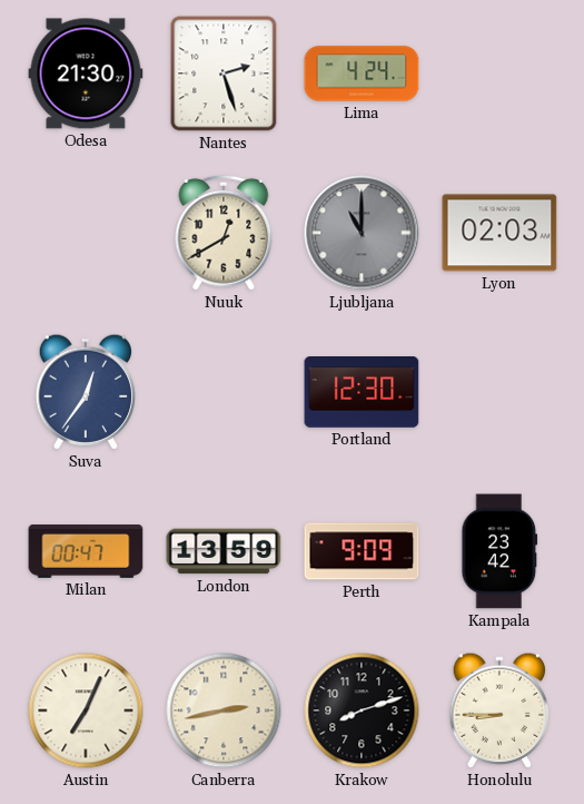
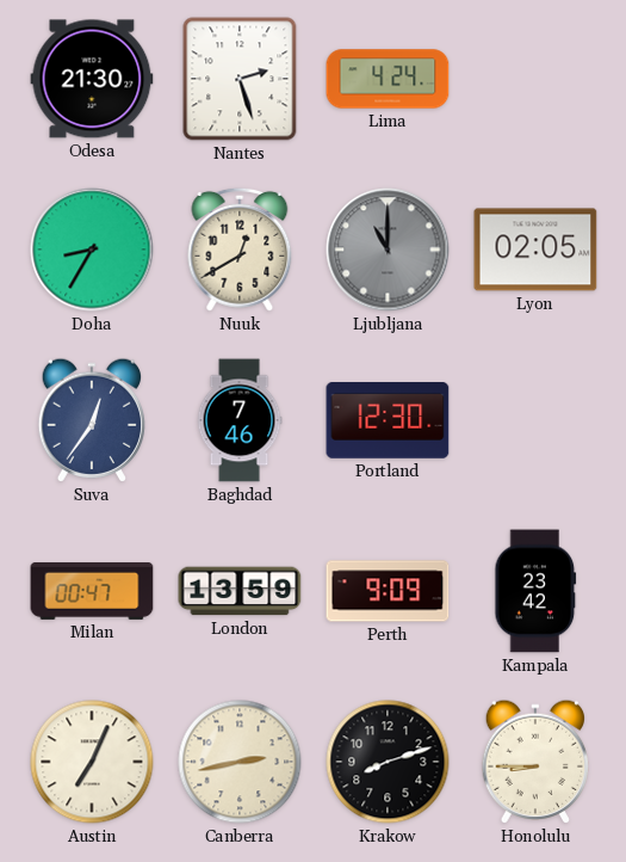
Doha: none -> 8:35 (92, 250)
Lyon: 02:03 -> 02:05 (535, 250)
Baghdad: none -> 7:46 (240, 420)
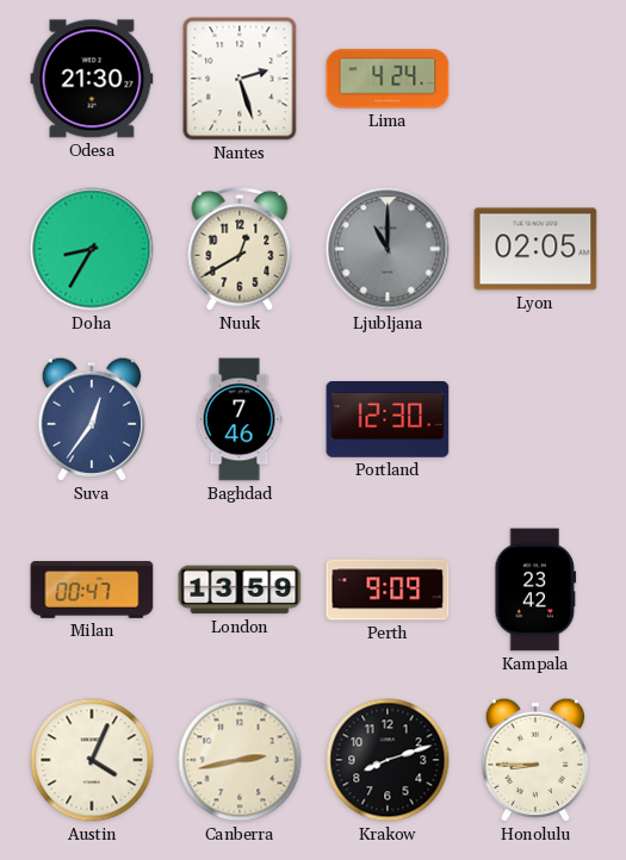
Austin: 7:04 -> 4:04 (92, 760)
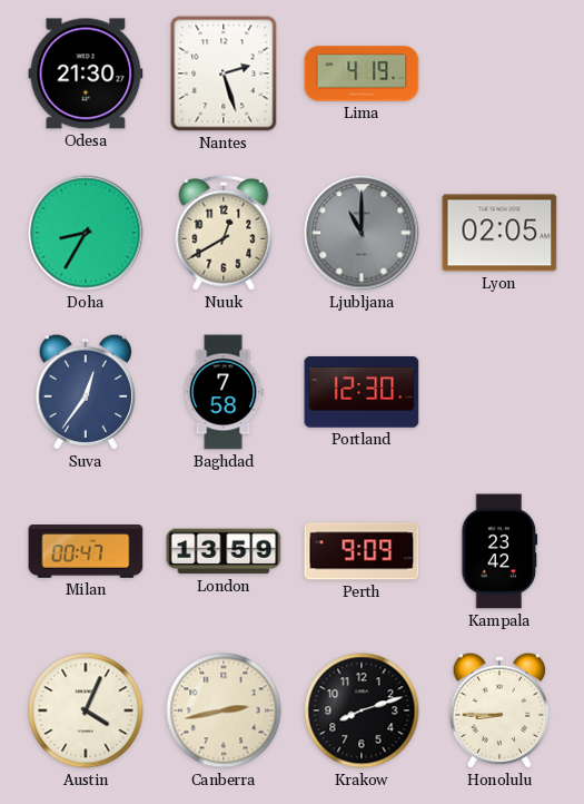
Lima: 4:24 -> 4:19 (362, 73)
Baghdad: 7:46 -> 7:58 (224, 392)
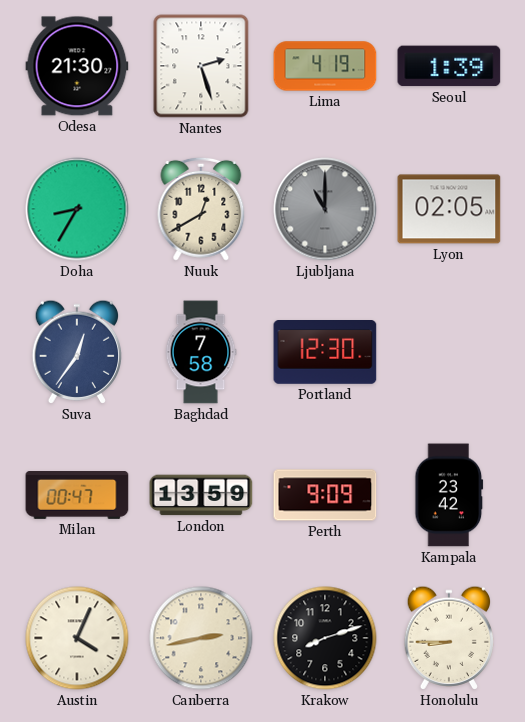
Seoul: none -> 1:39 (449, 66)
